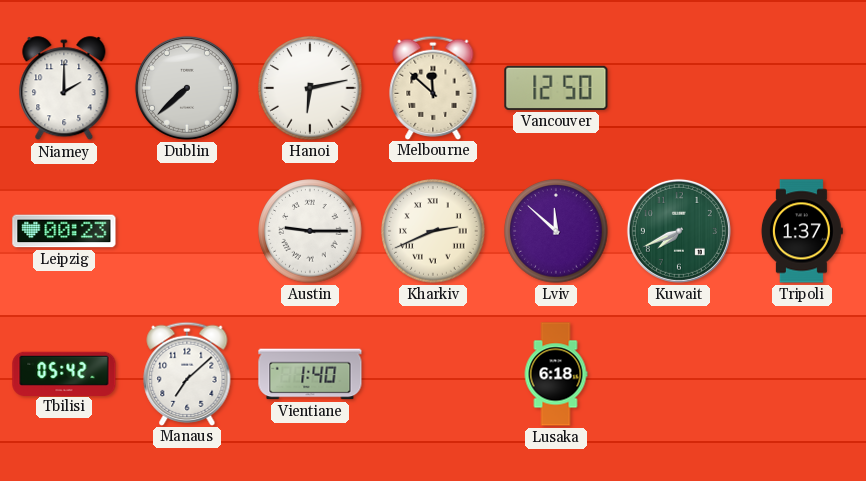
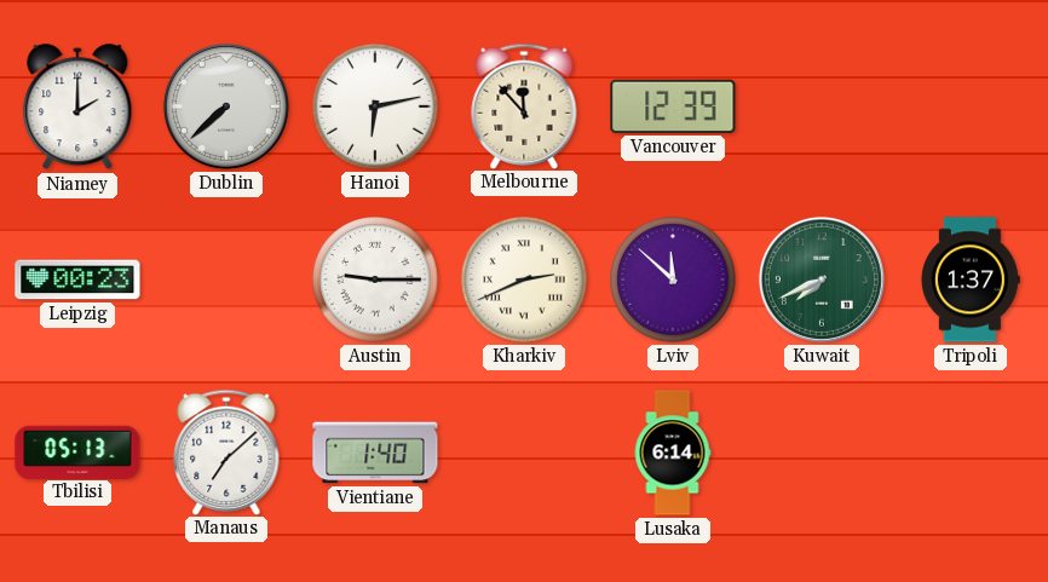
Melbourne: 11:52 -> 11:53 (524, 105)
Vancouver: 12:50 -> 12:39 (673, 106)
Tbilisi: 05:42 -> 05:13 (77, 451)
Lusaka: 6:18 -> 6:14 (673, 453)
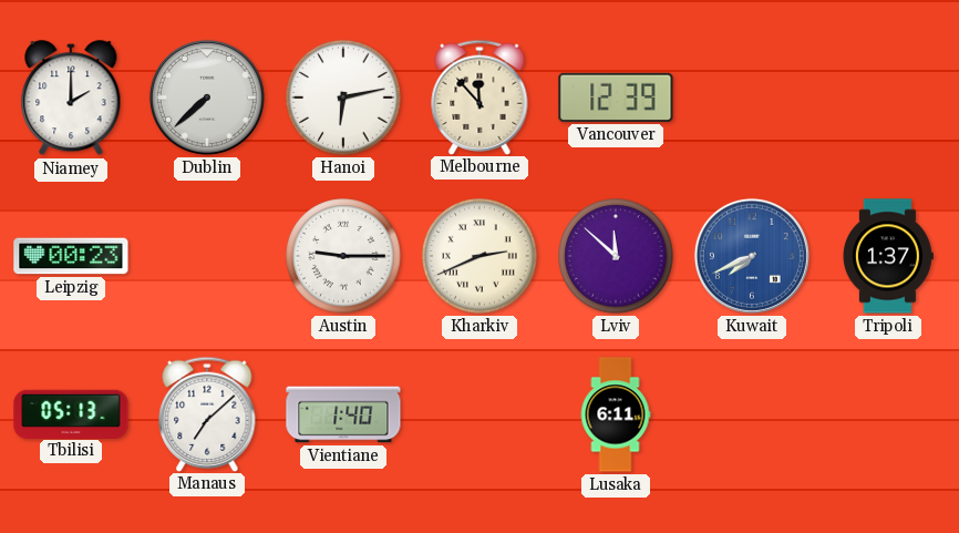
Kuwait dial: green -> blue (752, 256)
Lusaka: 6:14 -> 6:11 (616, 414)
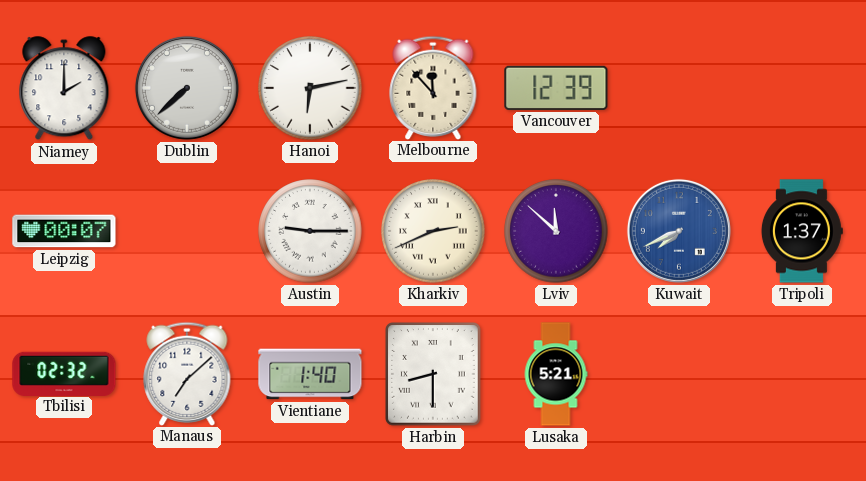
Leipzig: 00:23 -> 00:07 (64, 231)
Tbilisi: 05:13 -> 02:32 (64, 373)
Harbin: none -> 8:30 (433, 374)
Lusaka: 6:11 -> 5:21 (556, 374)
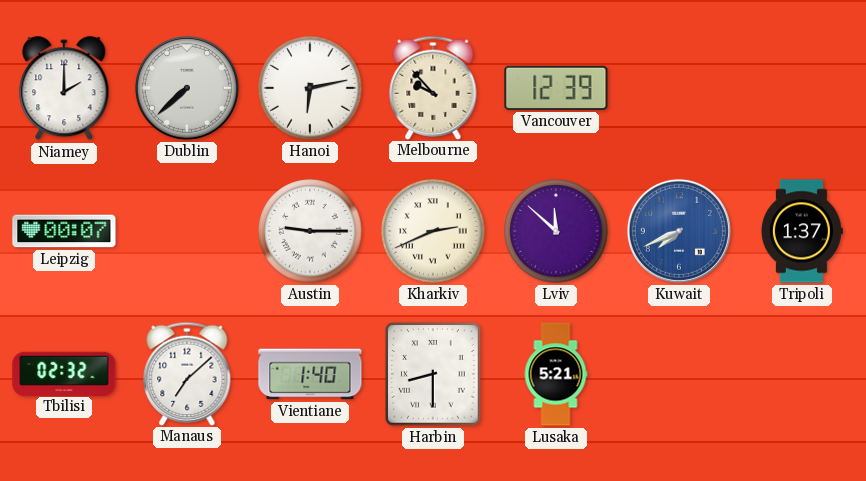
Melbourne: 11:53 -> 9:53 (433, 87)
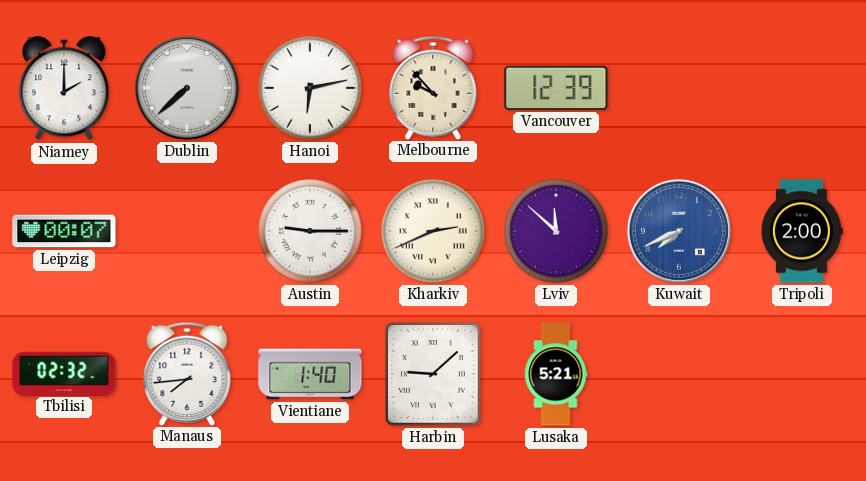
Tripoli: 1:37 -> 2:00 (802, 231)
Manaus: 7:08 -> 7:44 (187, 373)
Harbin: 8:30 -> 9:08 (433, 374)
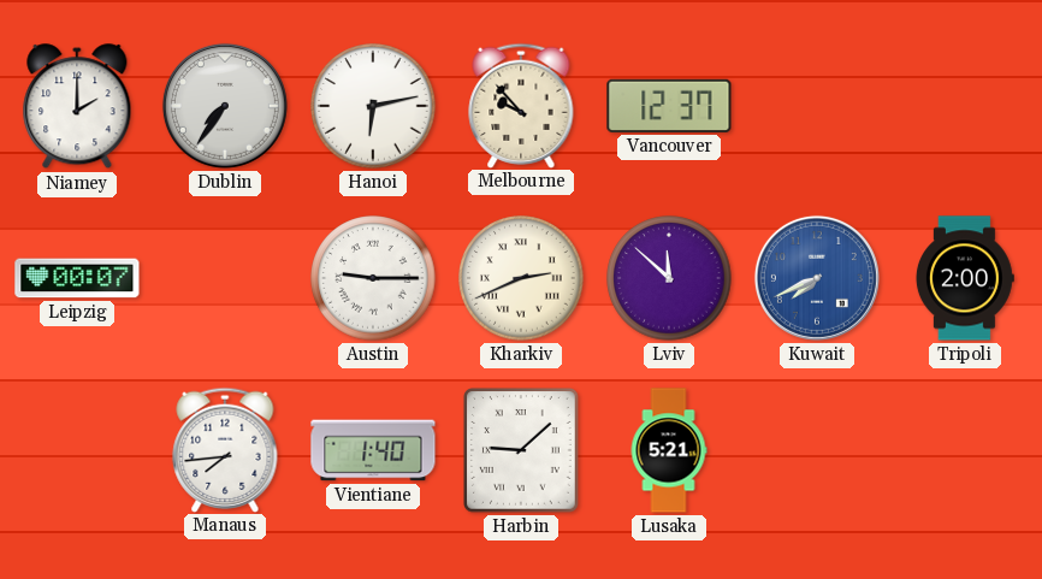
Dublin: 7:38 -> 7:36 (225, 106)
Vancouver: 12:39 -> 12:37 (669, 106)
Tbilisi: 02:32 -> none (64, 373)
